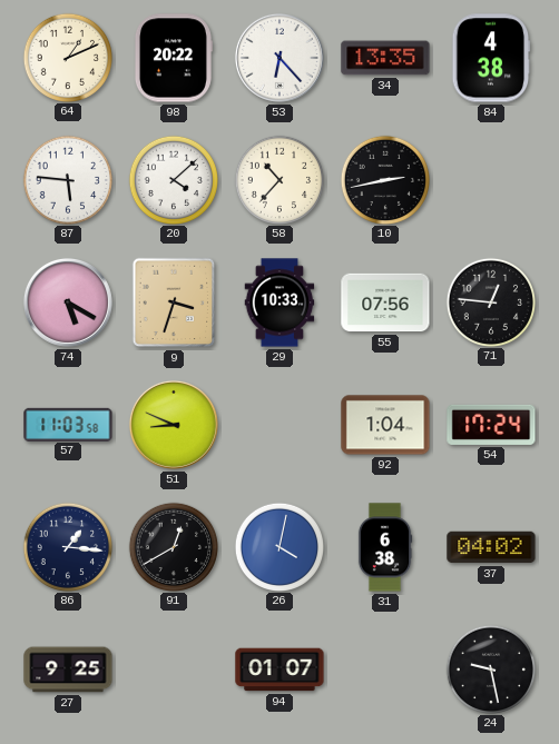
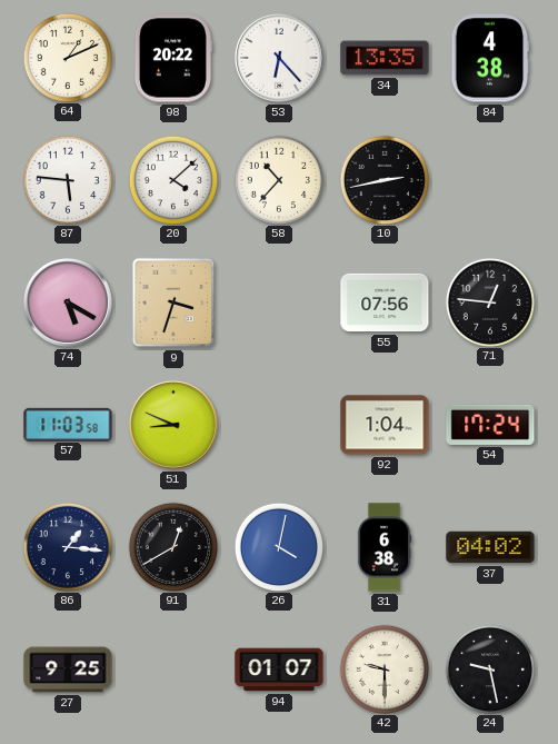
29: 10:33 -> none (279, 302)
42: none -> 9:30 (383, 668)
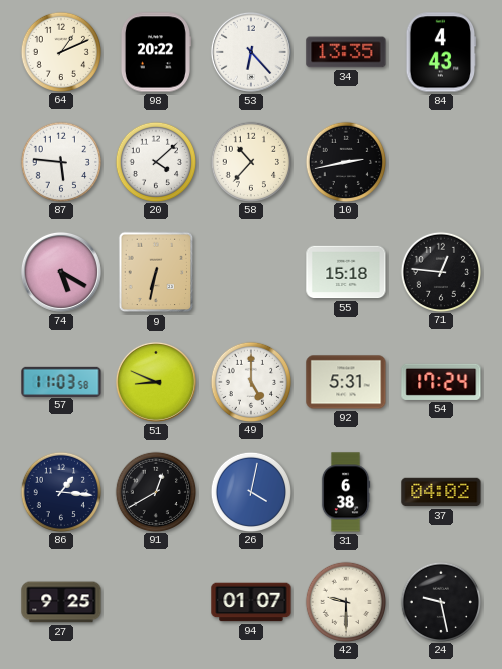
84: 4:38 -> 4:43 (441, 52)
9: 3:33 -> 6:32 (156, 272)
55: 07:56 -> 15:18 (346, 272)
49: none -> 5:00 (250, 381)
92: 1:04 -> 5:31 (346, 382)
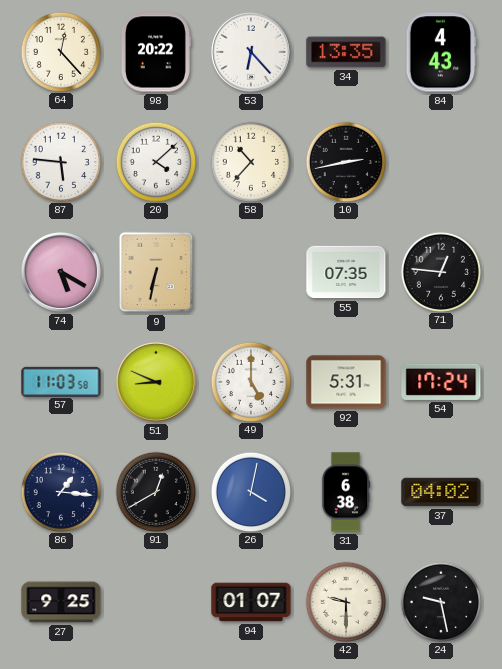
64: 1:11 -> 12:23 (60, 51)
55: 15:18 -> 07:35 (346, 272)
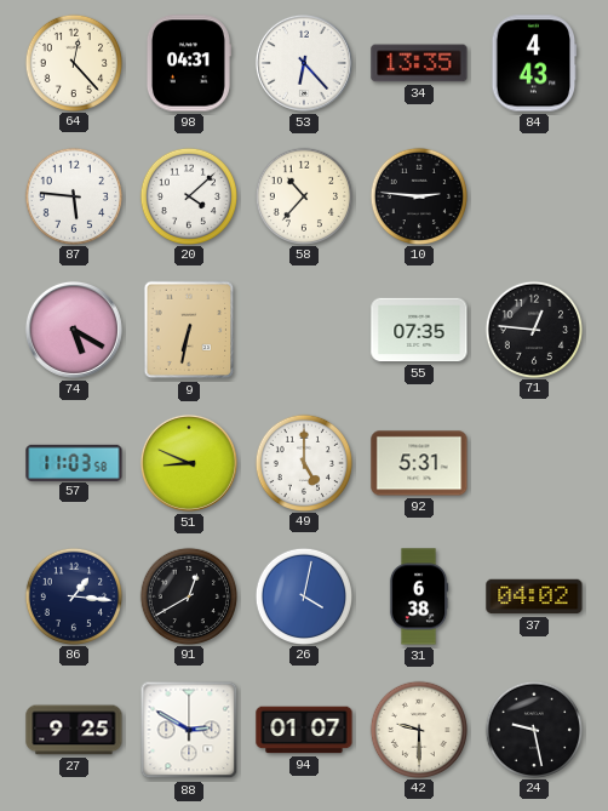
98: 20:22 -> 04:31 (188, 63)
10: 2:43 -> 2:46 (418, 195)
54: 17:24 -> none (441, 382)
88: none -> 2:50 (189, 730)
